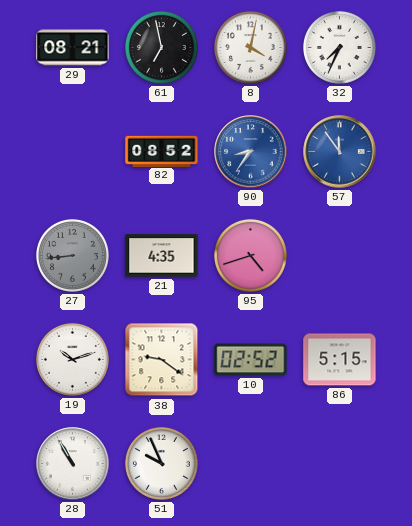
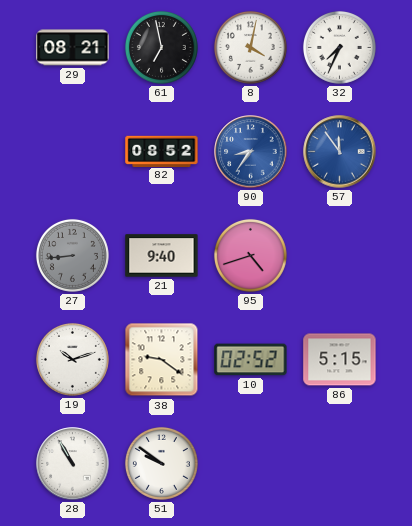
21: 4:35 -> 9:40 (162, 256)
51: 9:56 -> 9:51 (161, 463)
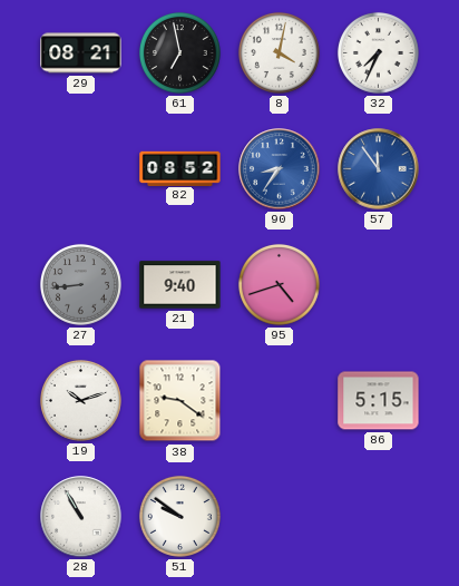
10: 02:52 -> none (251, 360)
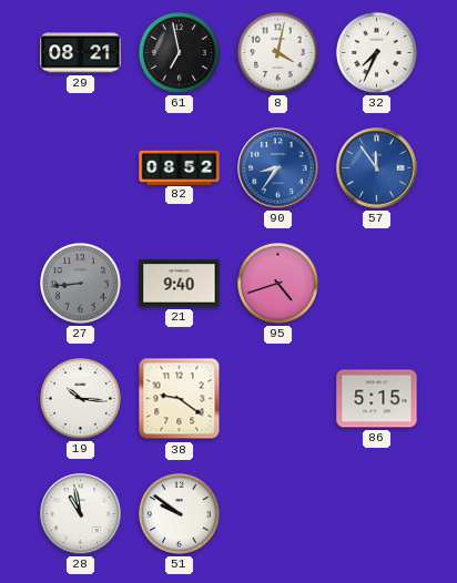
19: 10:12 -> 10:16 (80, 398)
28: 10:55 -> 10:58 (81, 514)
